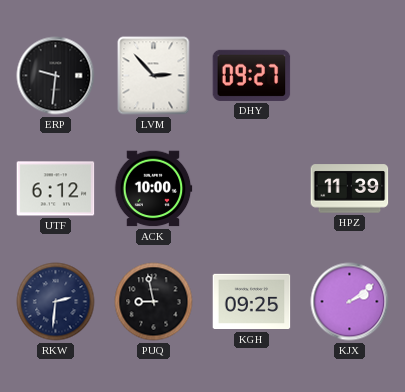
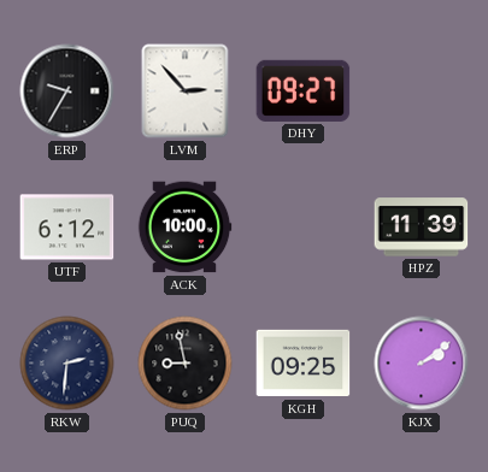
ERP: 9:31 -> 9:35 (67, 92)
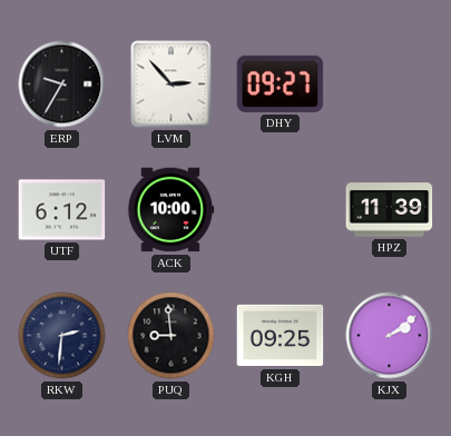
PUQ: 8:58 -> 8:59 (171, 336)
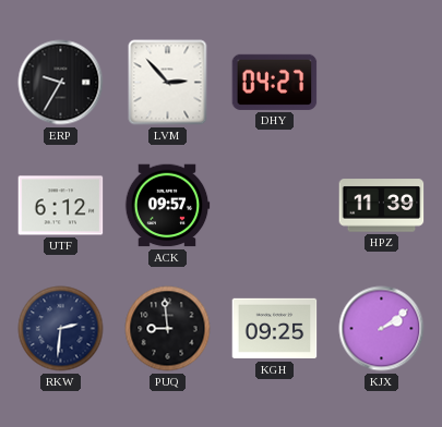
DHY: 09:27 -> 04:27 (275, 82)
ACK: 10:00 -> 09:57 (167, 206)
